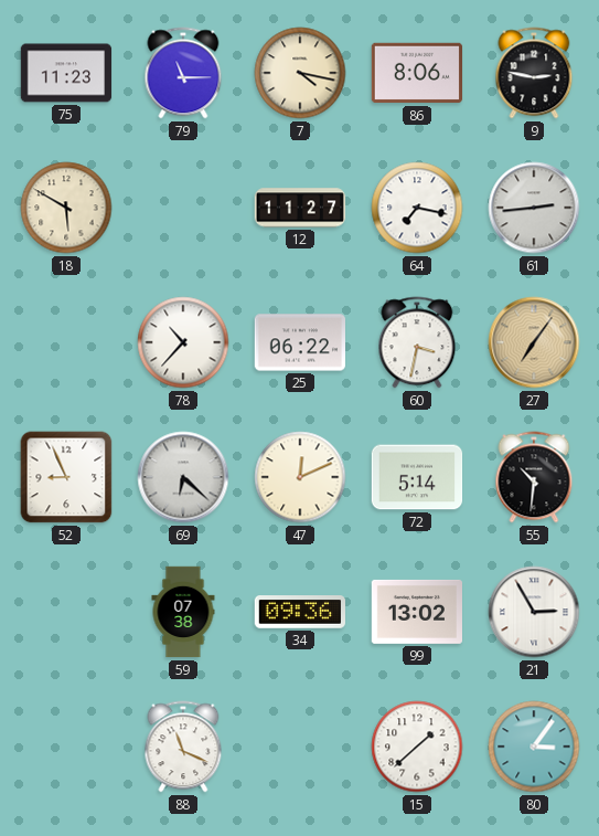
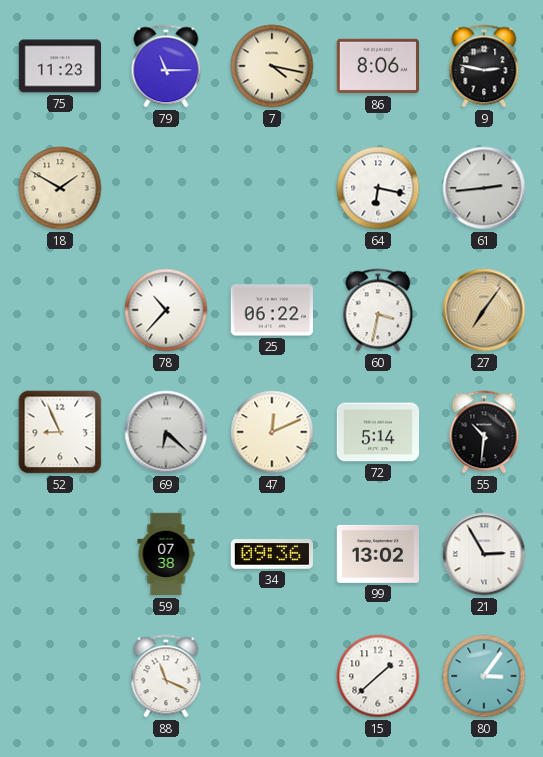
18: 5:50 -> 1:50 (60, 188)
12: 11:27 -> none (300, 208)
64: 7:17 -> 6:17 (378, 188)
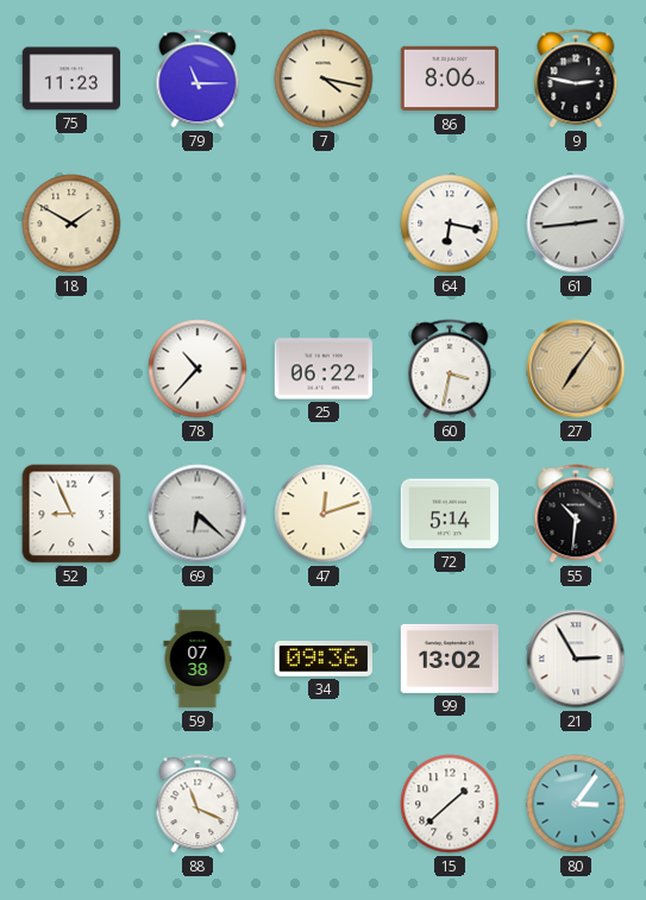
47: 12:11 -> 12:12 (324, 514)
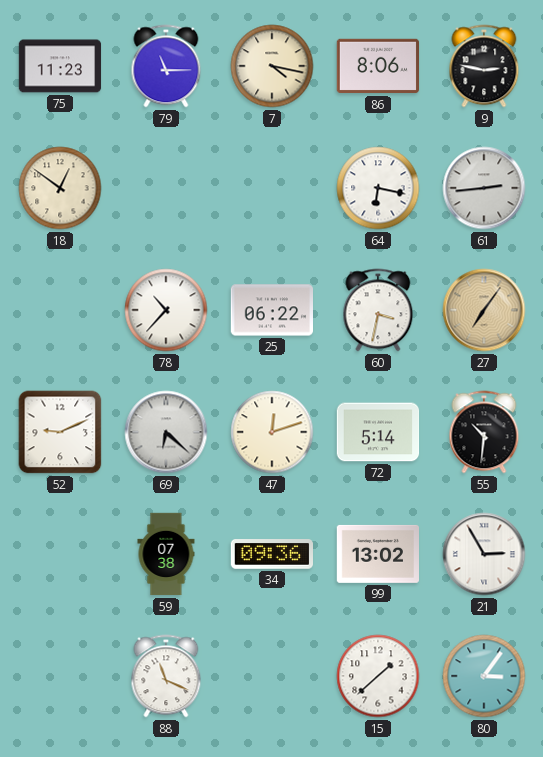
18: 1:50 -> 12:51 (60, 188)
52: 8:56 -> 9:11 (60, 432)
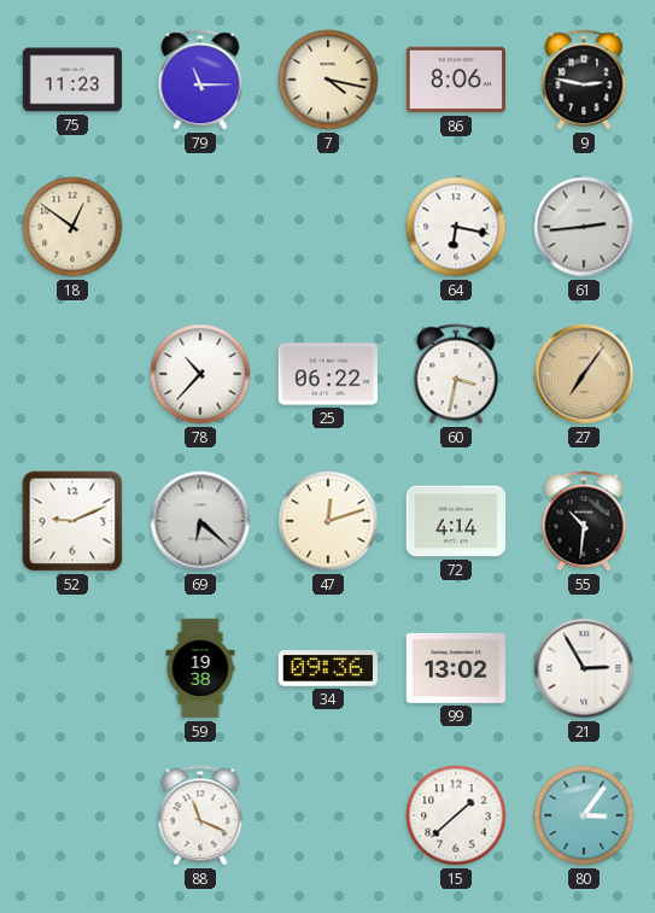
72: 5:14 -> 4:14 (456, 521)
59: 07:38 -> 19:38 (200, 668)
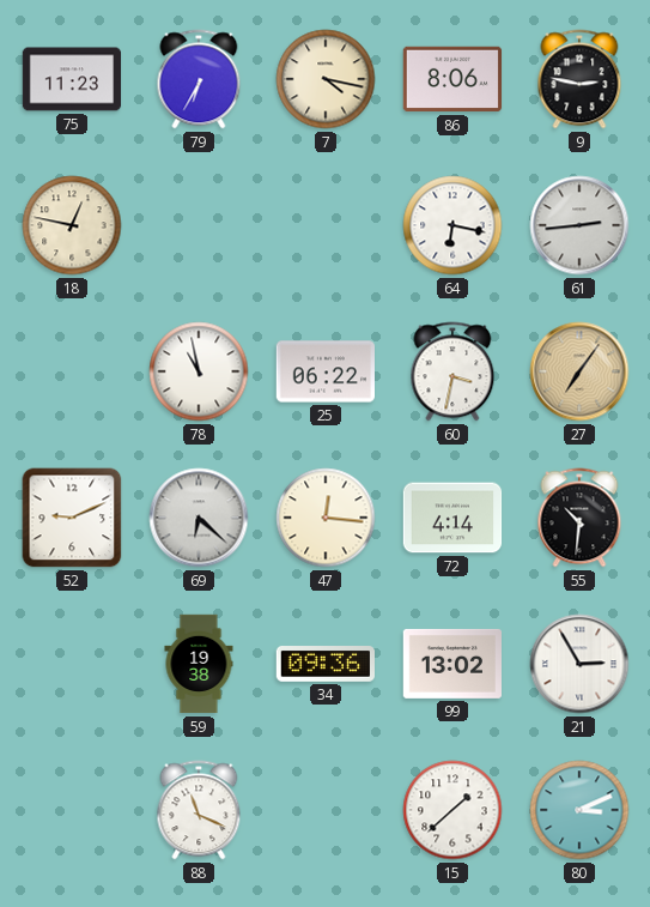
79: 11:15 -> 6:35 (199, 79)
18: 12:51 -> 12:47 (72, 225)
78: 10:37 -> 10:58 (199, 371)
47: 12:12 -> 12:16 (326, 518)
80: 3:06 -> 3:11 (579, 810)
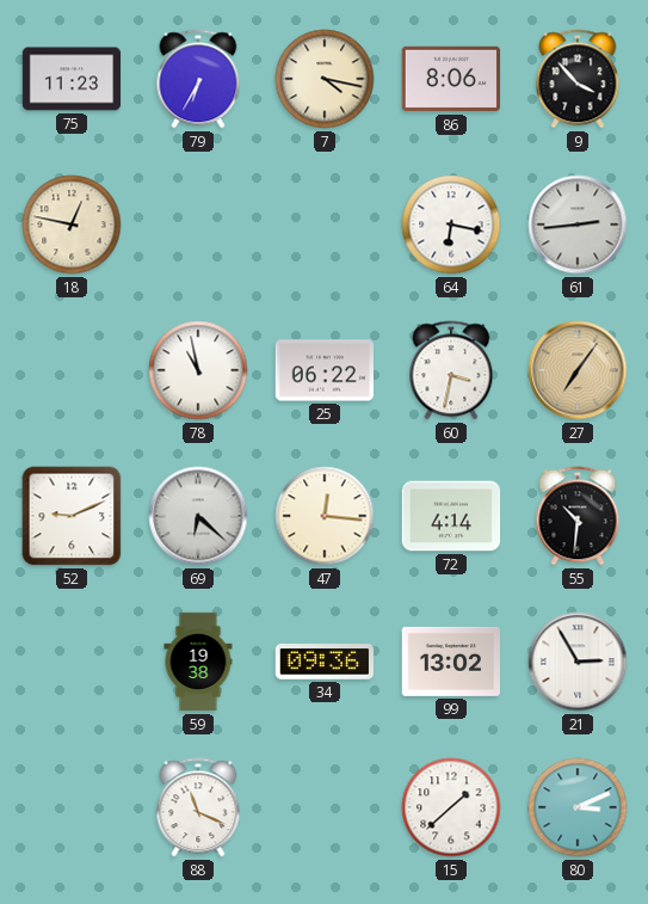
9: 2:47 -> 3:53 (578, 79)
